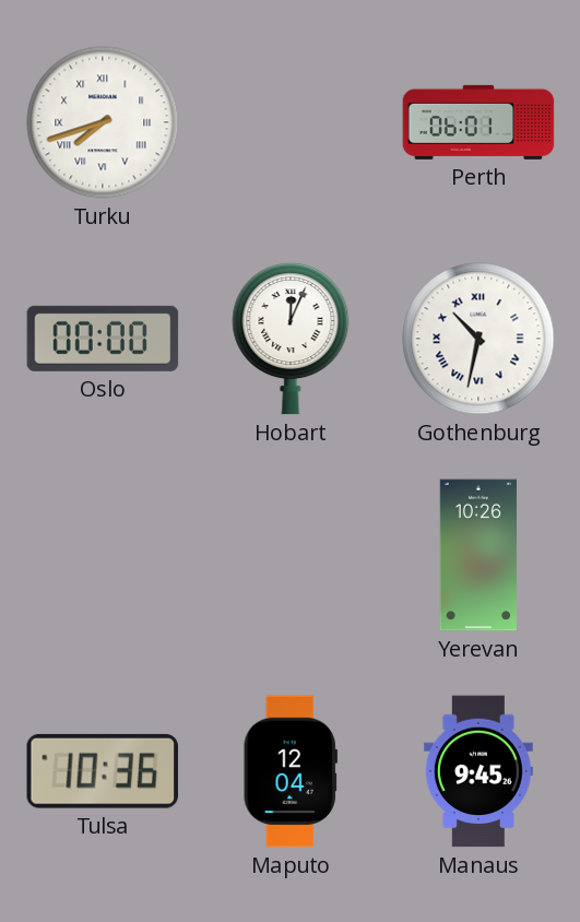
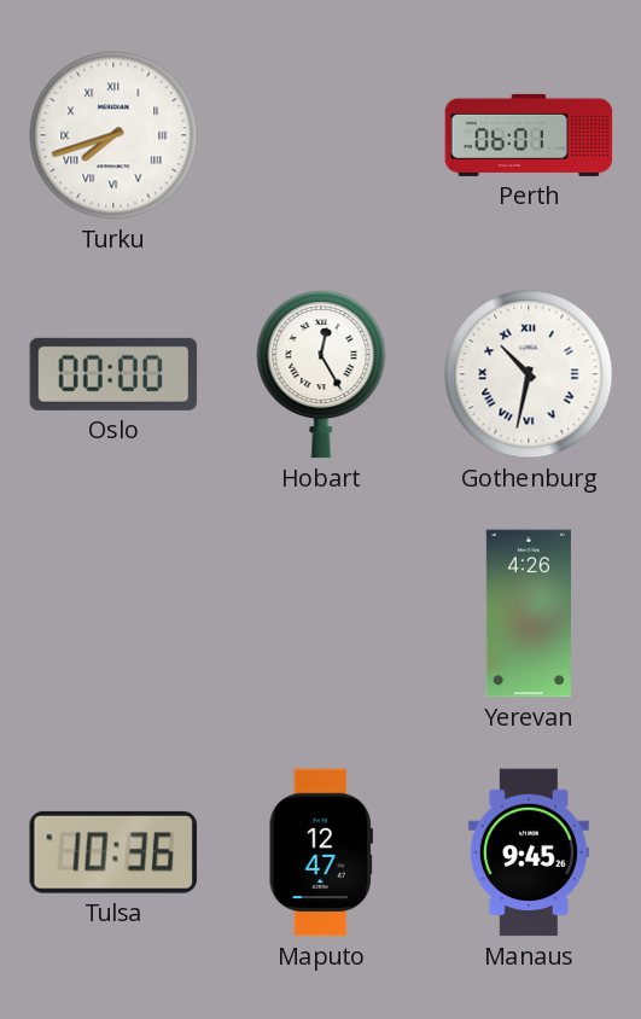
Hobart: 12:04 -> 12:25 (321, 374)
Yerevan: 10:26 -> 4:26 (529, 613)
Maputo: 12:04 -> 12:47 (321, 852)
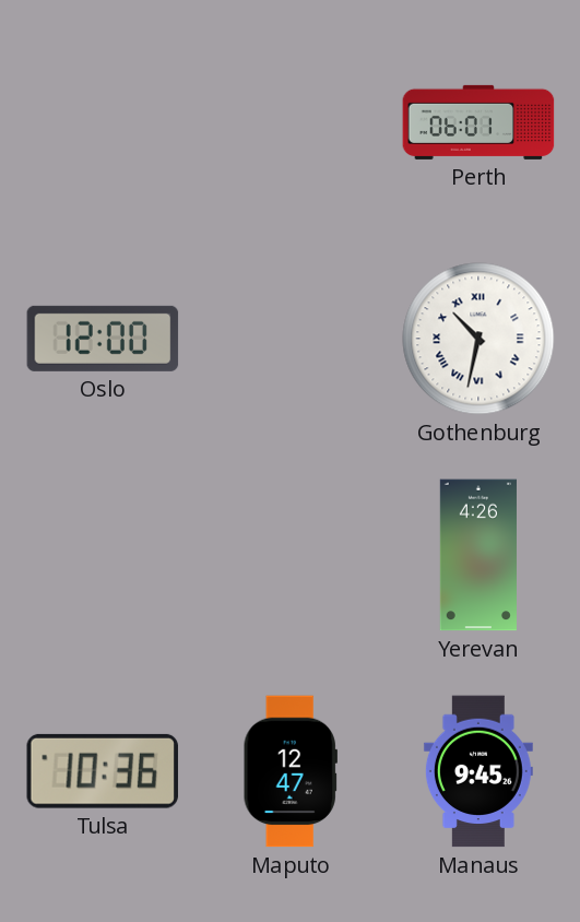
Turku: 7:42 -> none (113, 135)
Oslo: 00:00 -> 12:00 (103, 339)
Hobart: 12:25 -> none (321, 374)
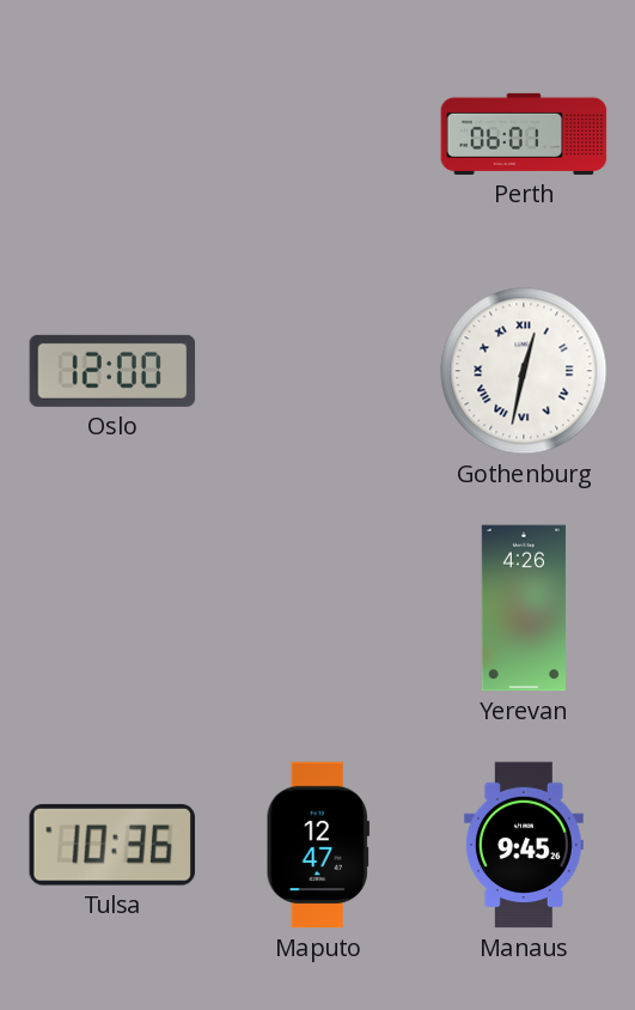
Gothenburg: 10:32 -> 12:32 (524, 371)
